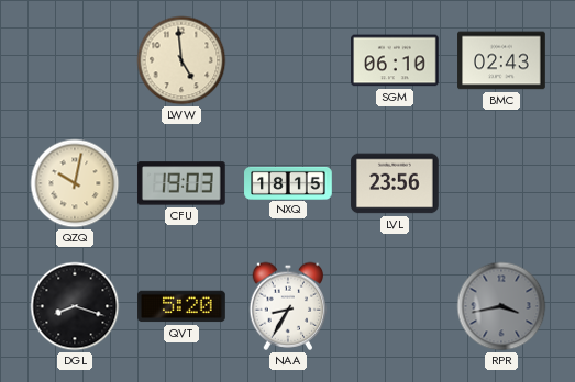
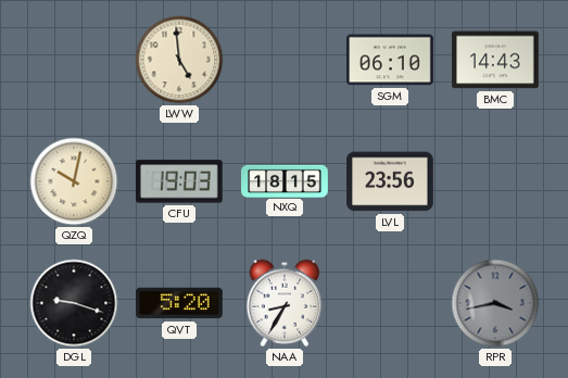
BMC: 02:43 -> 14:43 (495, 60)
DGL: 8:18 -> 9:18 (74, 303)
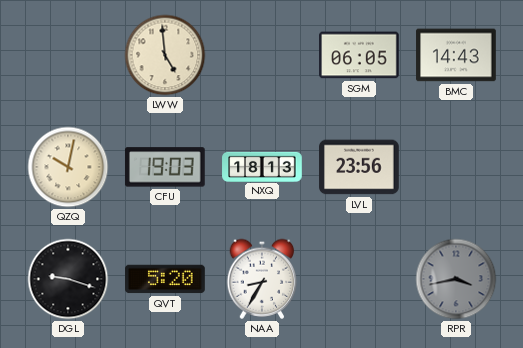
SGM: 06:10 -> 06:05 (359, 55)
NXQ: 18:15 -> 18:13 (262, 166)
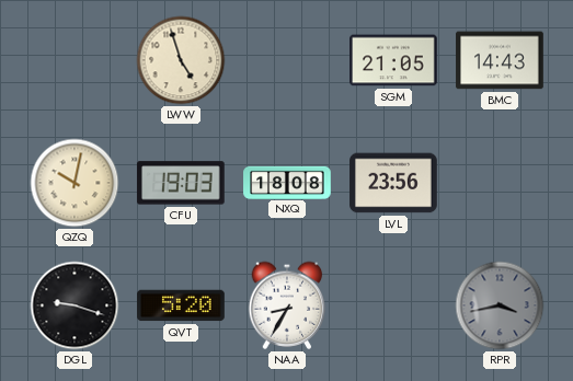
LWW: 4:59 -> 4:57 (181, 60)
SGM: 06:05 -> 21:05 (393, 60)
NXQ: 18:13 -> 18:08 (287, 182)
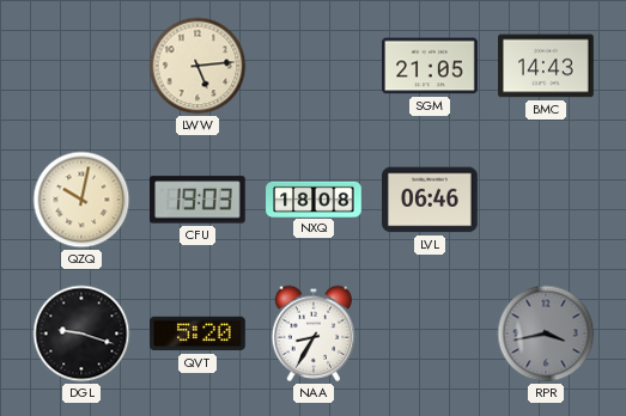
LWW: 4:57 -> 5:14 (197, 66)
LVL: 23:56 -> 06:46 (430, 200)
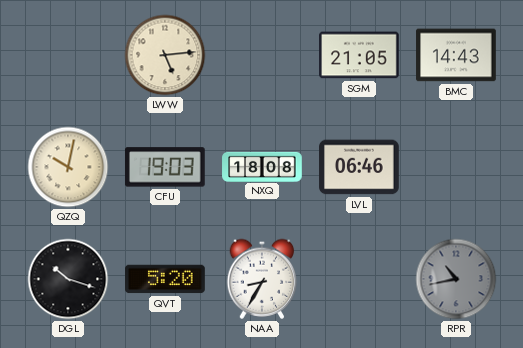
DGL: 9:18 -> 10:18 (68, 279)
RPR: 3:43 -> 10:43 (456, 279)
